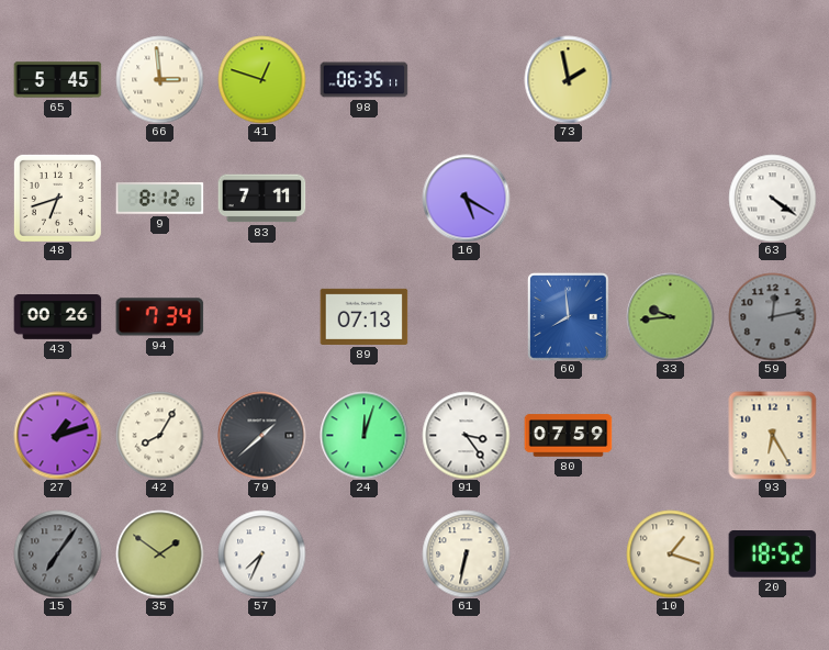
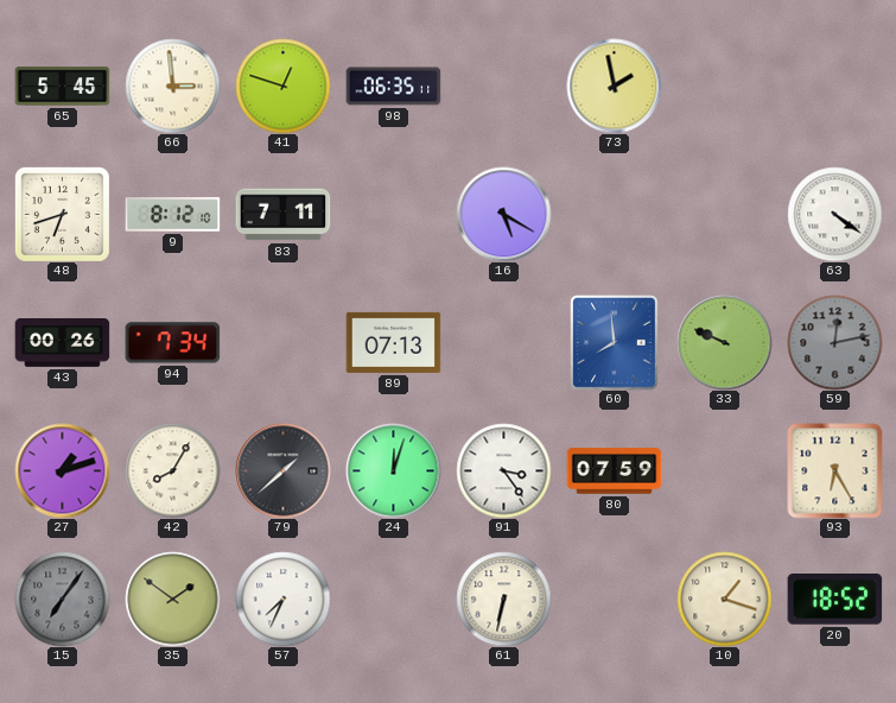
33: 9:44 -> 9:49 (724, 342)
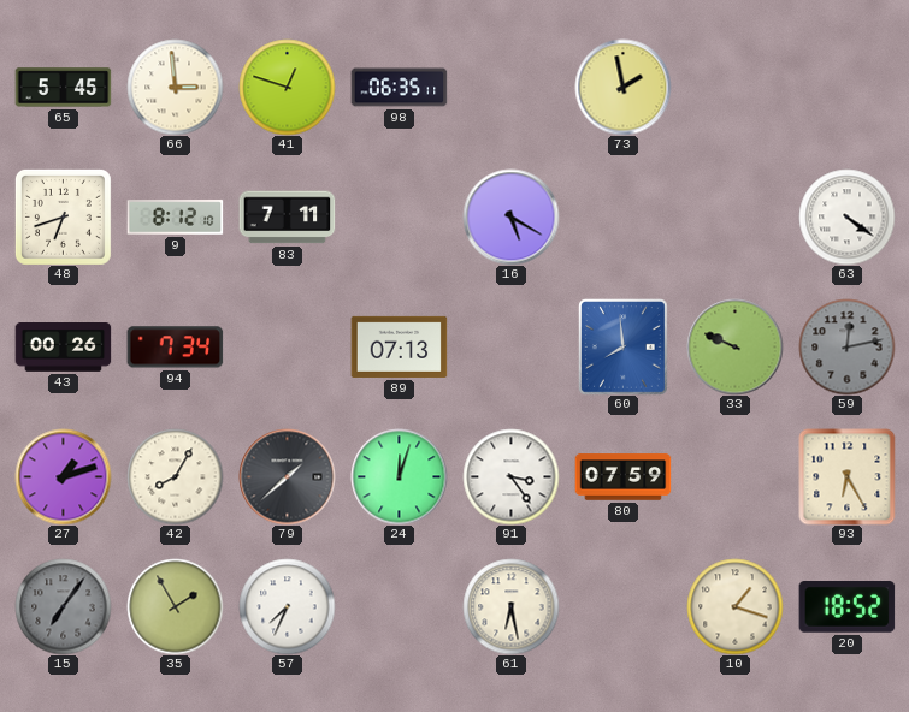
35: 1:51 -> 1:55 (175, 606)
61: 6:32 -> 6:28 (510, 606)
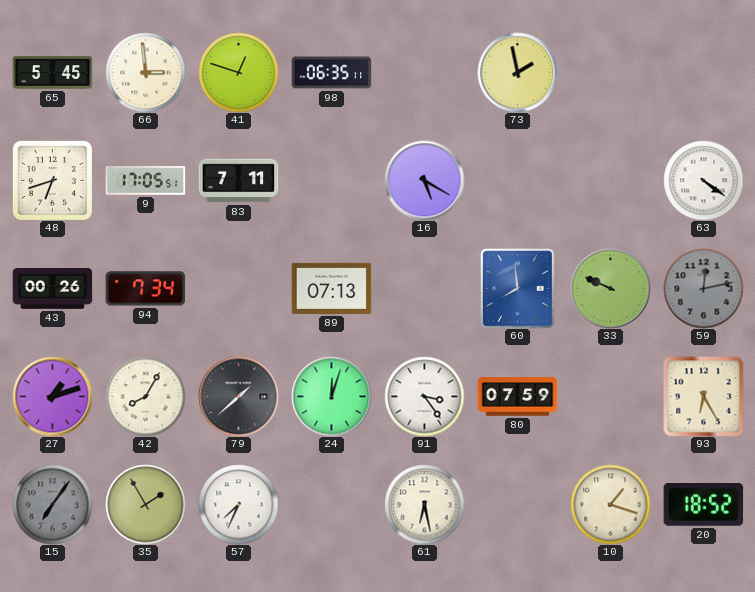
9: 8:12 -> 17:05 (145, 181)
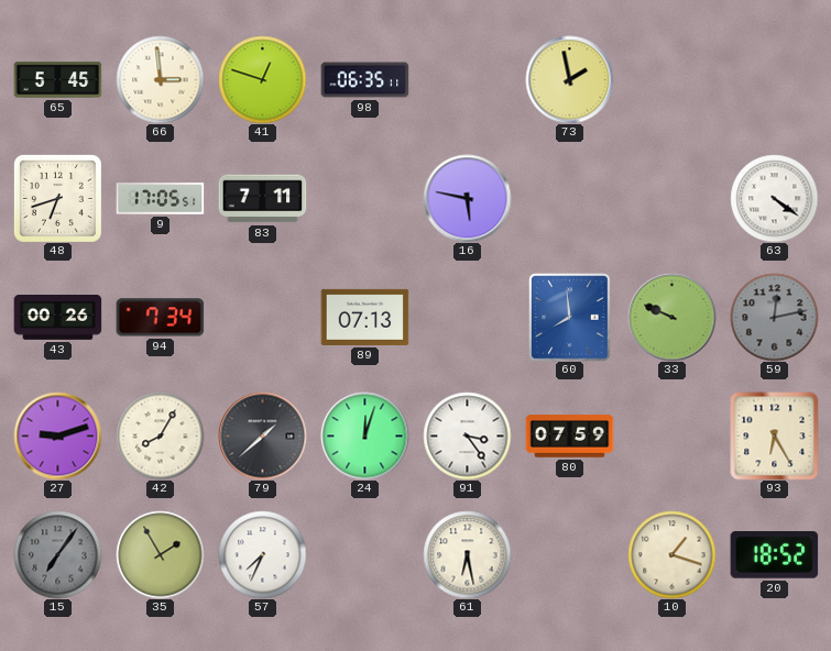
16: 5:20 -> 5:47 (467, 198)
27: 1:12 -> 9:12 (57, 435)
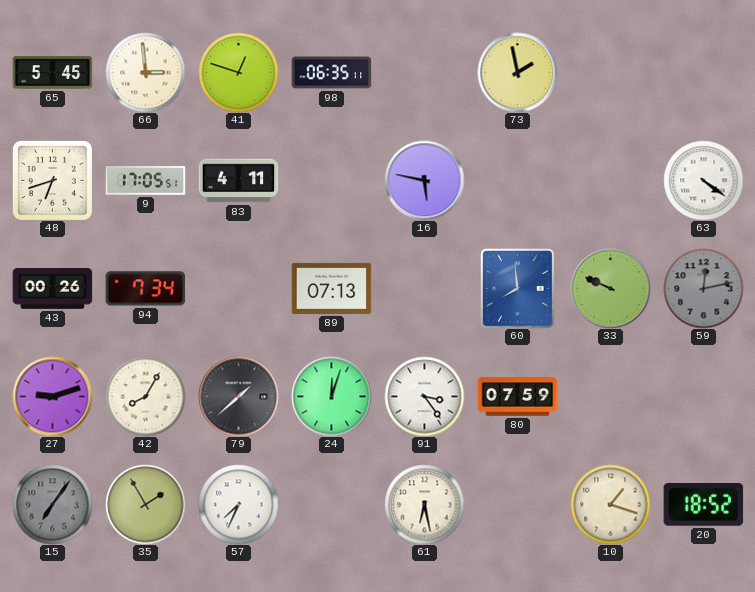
83: 7:11 -> 4:11 (238, 181)
93: 6:25 -> none (774, 435)
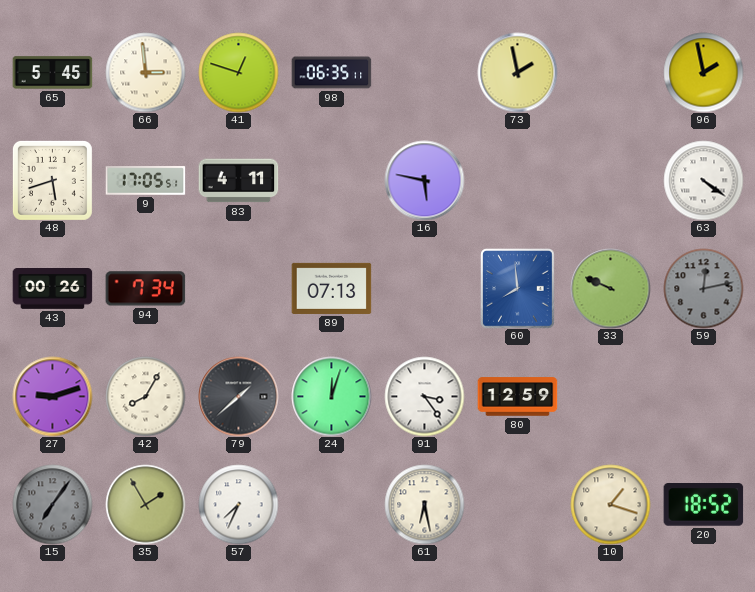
96: none -> 1:58 (703, 72)
48: 6:42 -> 5:42 (52, 180)
80: 07:59 -> 12:59 (517, 397)
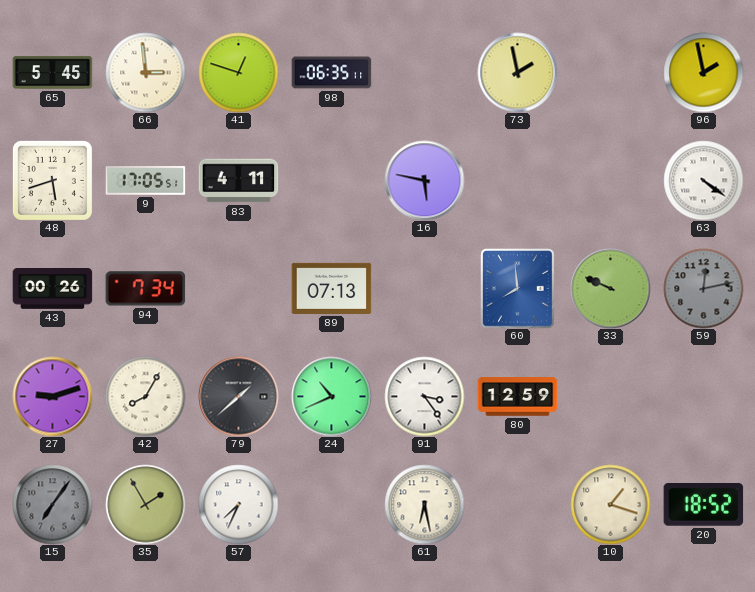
24: 12:03 -> 10:41 (331, 396)
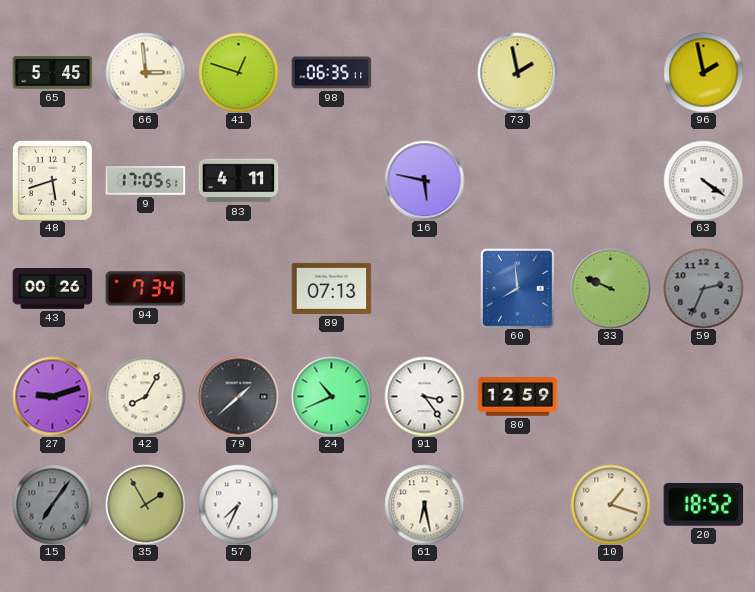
59: 12:13 -> 2:34 (703, 288)
